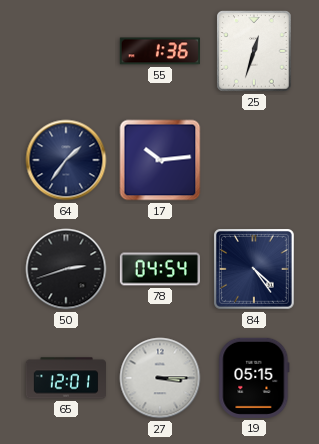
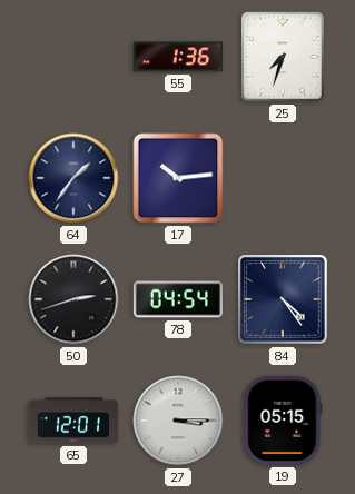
25: 12:33 -> 7:33 (283, 57)
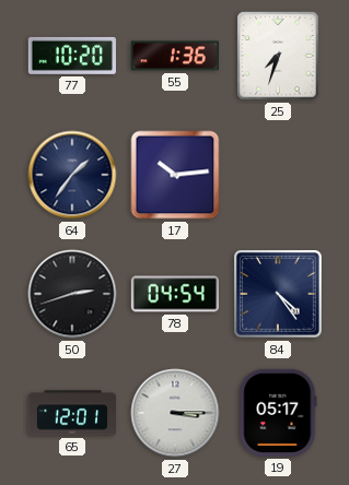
77: none -> 10:20 (72, 56)
19: 05:15 -> 05:17 (278, 413)
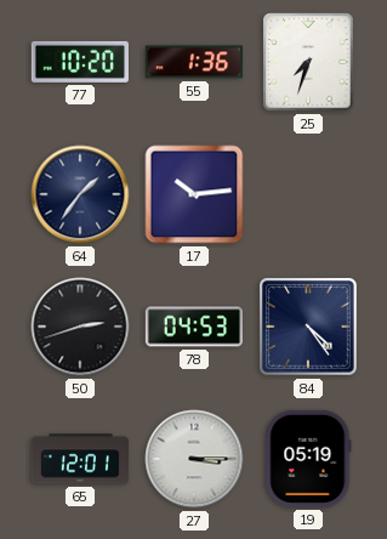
78: 04:54 -> 04:53 (193, 327)
19: 05:17 -> 05:19 (308, 459)
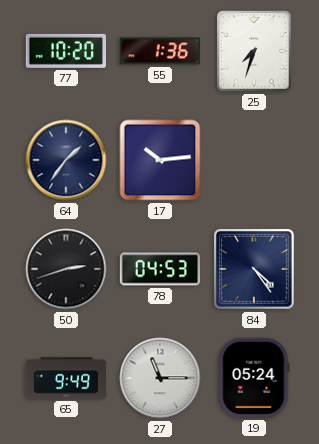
65: 12:01 -> 9:49 (65, 378)
27: 3:15 -> 11:15 (160, 378)
19: 05:19 -> 05:24 (254, 378)
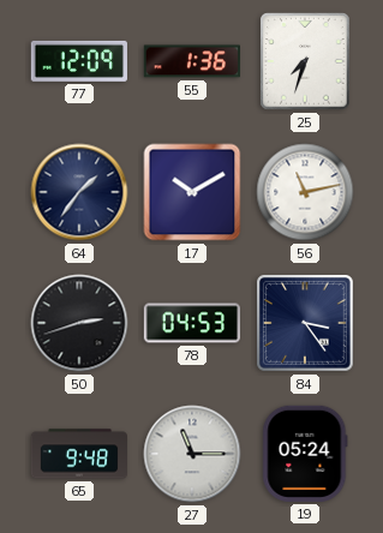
77: 10:20 -> 12:09 (79, 61)
17: 10:14 -> 10:10 (192, 192)
56: none -> 11:13 (305, 192)
84: 4:24 -> 3:24 (306, 324)
65: 9:49 -> 9:48 (78, 454)
